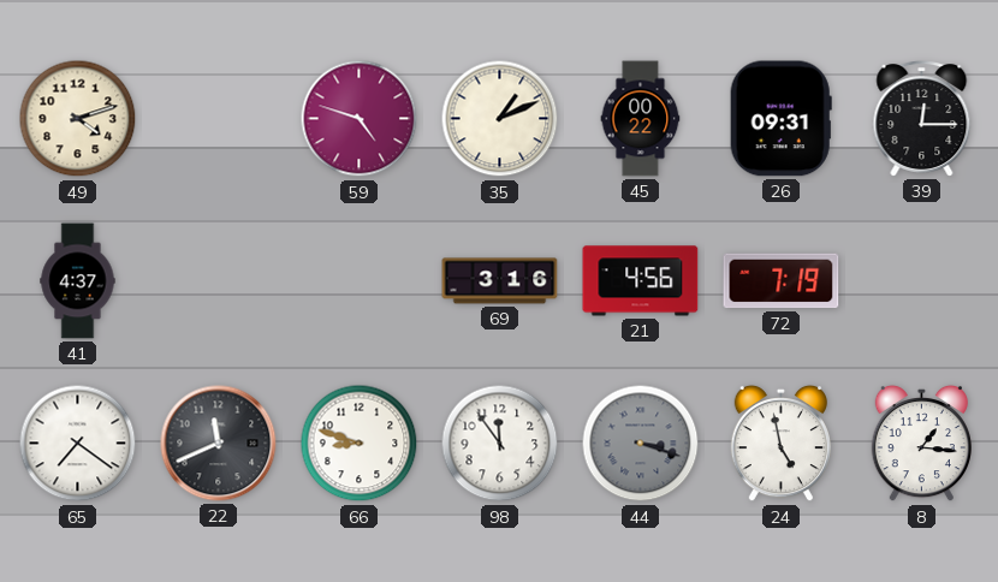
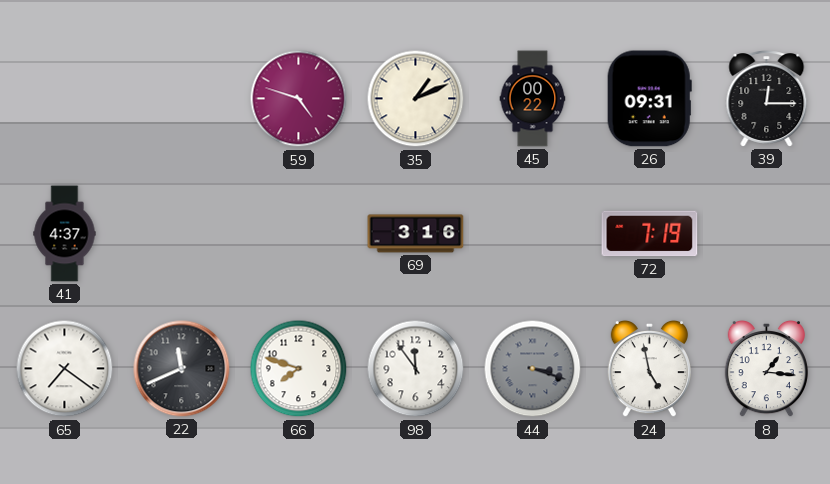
49: 4:12 -> none (78, 119)
21: 4:56 -> none (641, 281)
66: 8:48 -> 7:48 (299, 369)
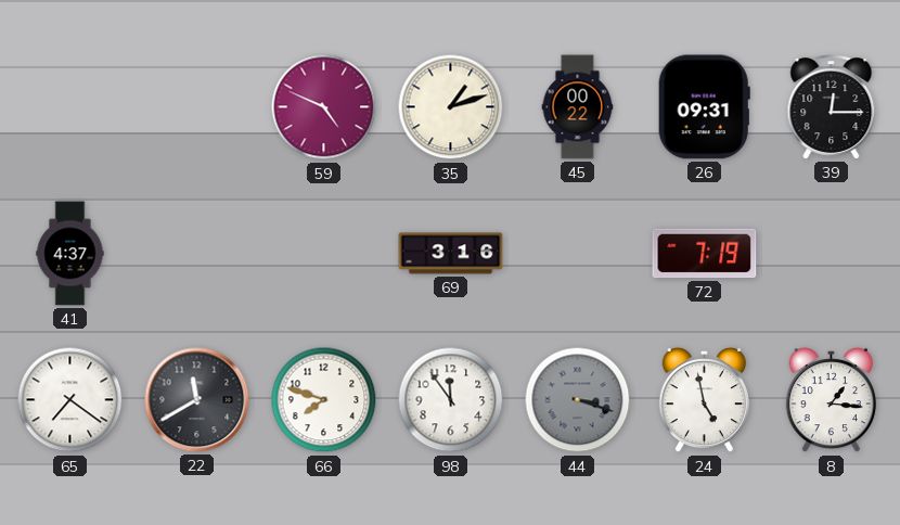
59: 4:48 -> 4:49 (324, 107)
35: 1:11 -> 1:12 (451, 107)
22: 11:41 -> 11:40 (197, 400)
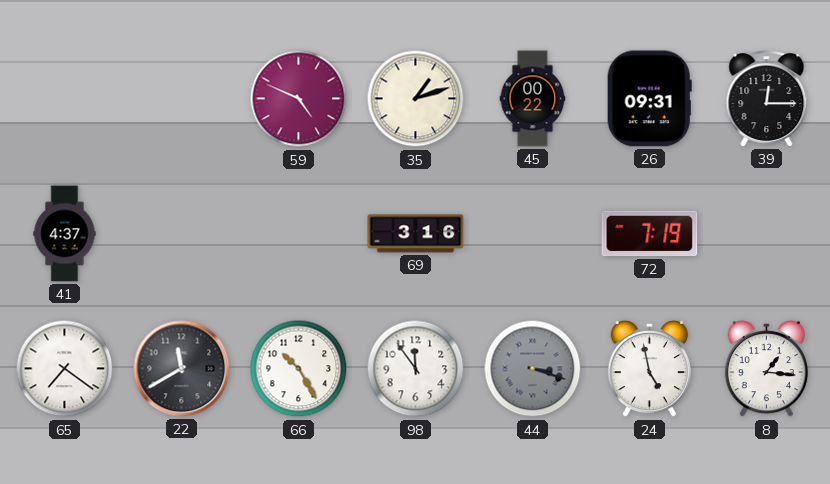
66: 7:48 -> 10:25 (299, 369)
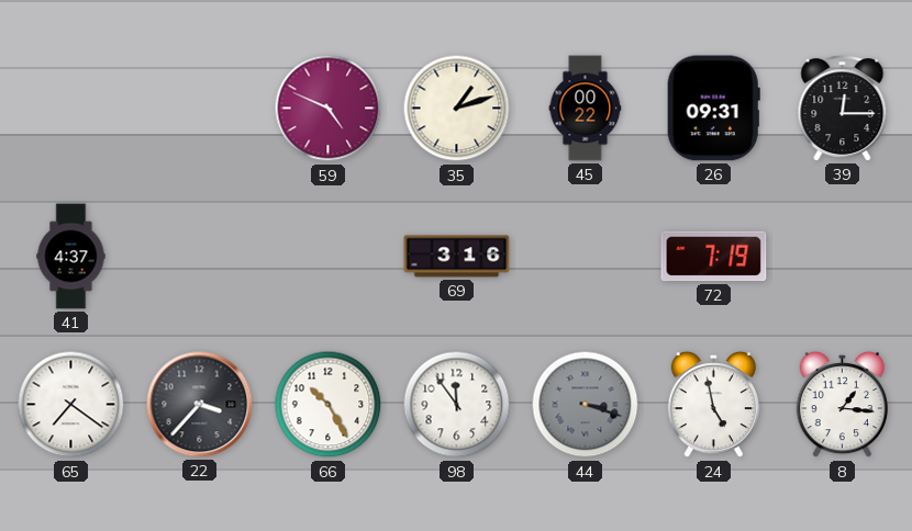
22: 11:40 -> 3:37 (200, 405)
